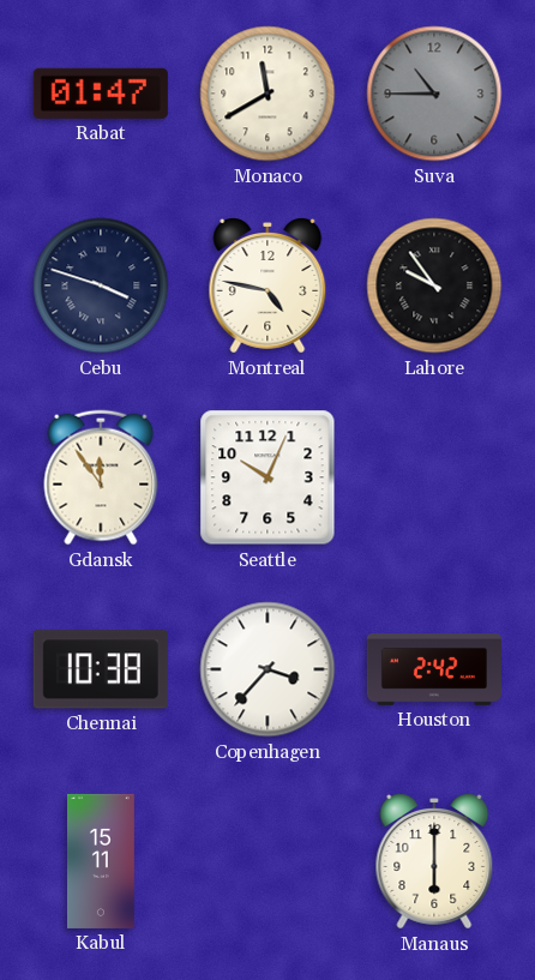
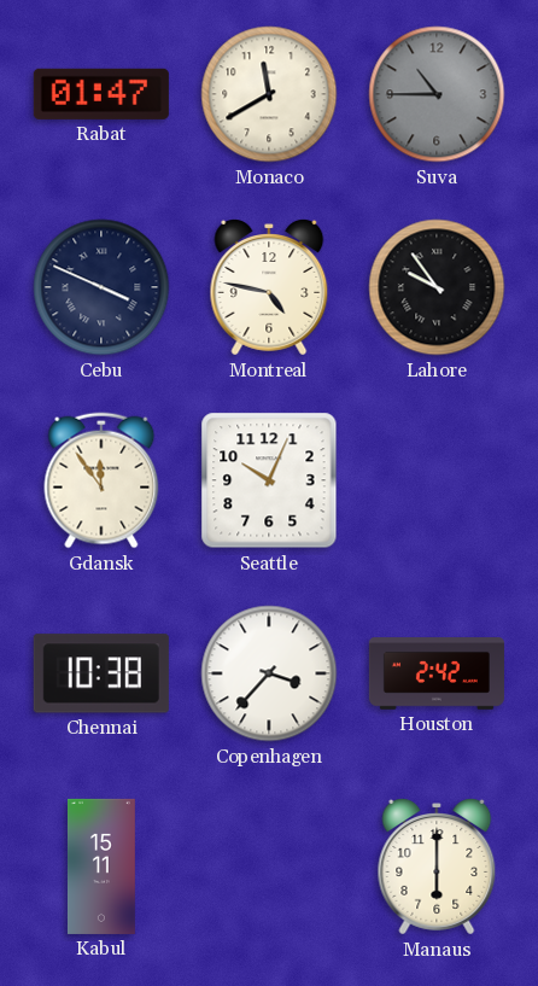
Cebu: 3:48 -> 3:49 (101, 287)
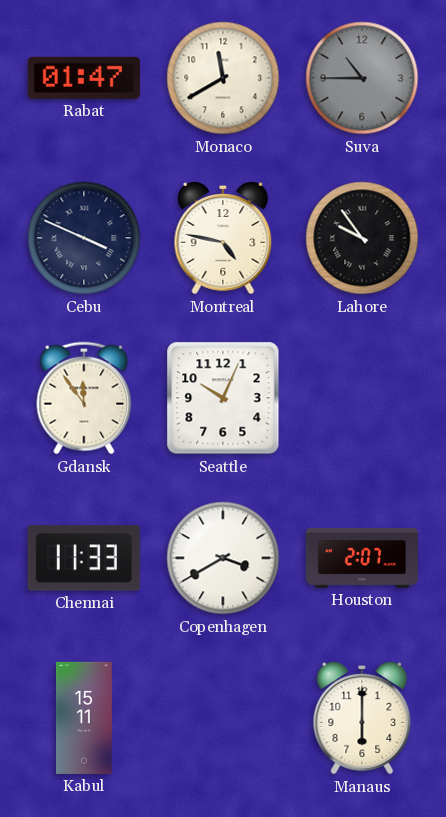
Chennai: 10:38 -> 11:33 (84, 558)
Copenhagen: 3:37 -> 3:40 (223, 558)
Houston: 2:42 -> 2:07 (362, 558)
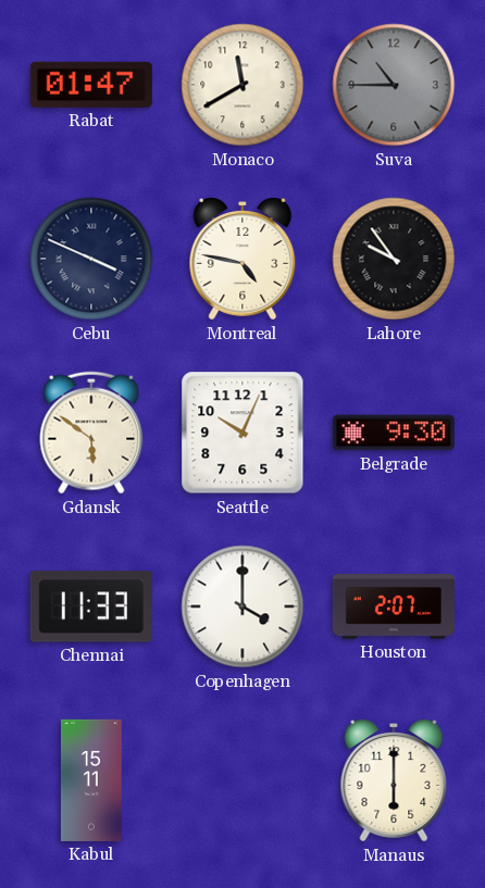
Gdansk: 11:54 -> 5:51 (91, 433)
Belgrade: none -> 9:30 (394, 433)
Copenhagen: 3:40 -> 4:00 (242, 606)
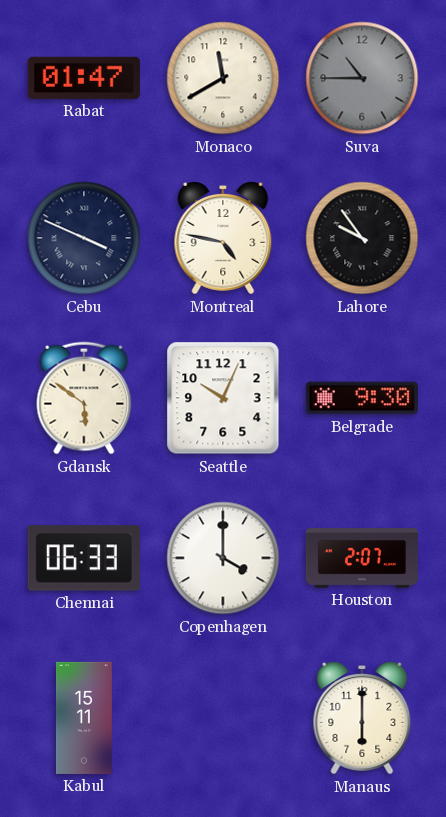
Chennai: 11:33 -> 06:33 (84, 558)
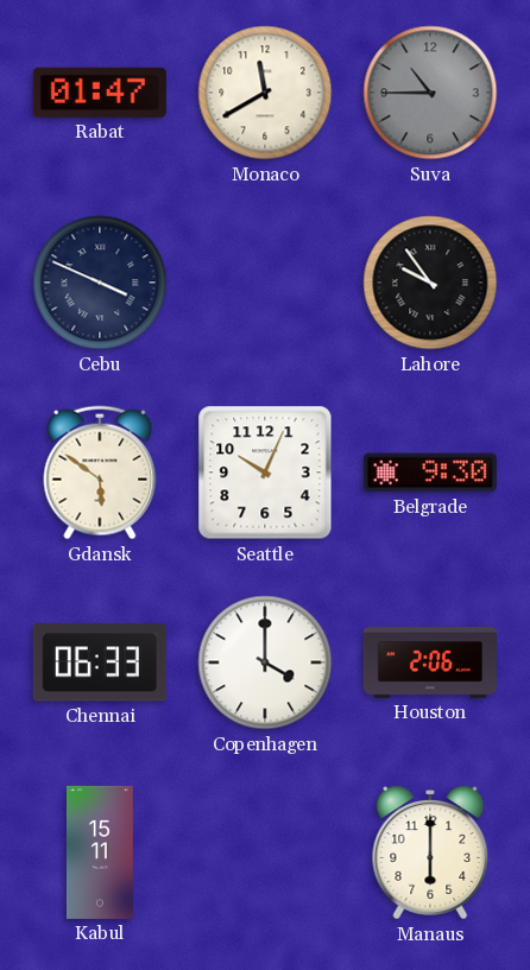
Montreal: 4:47 -> none (223, 239)
Houston: 2:07 -> 2:06 (430, 662)
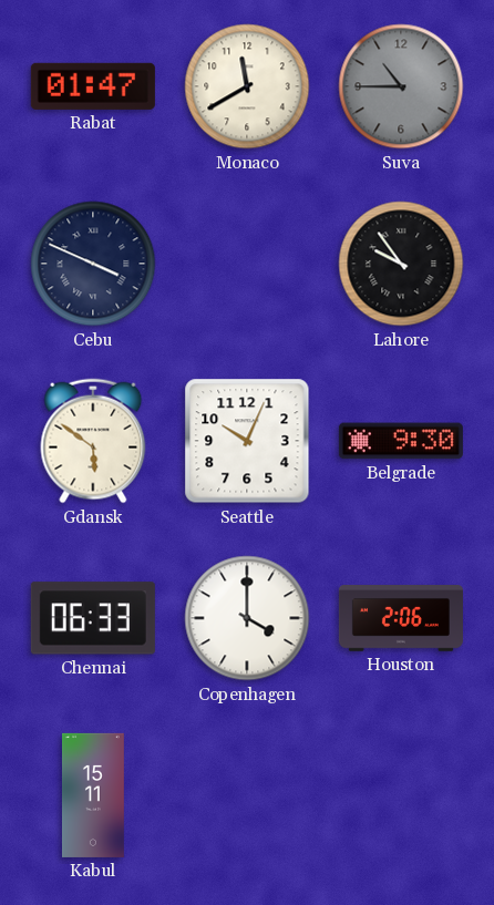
Manaus: 6:00 -> none (430, 854)
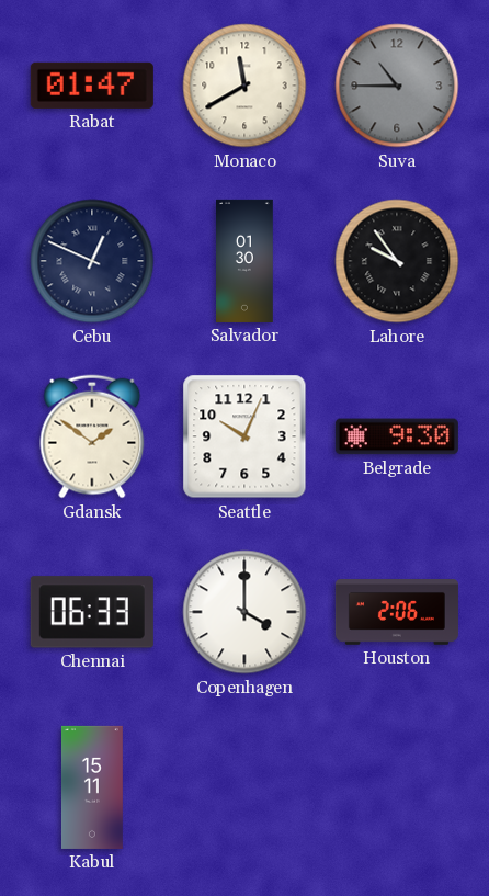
Cebu: 3:49 -> 12:49 (92, 261)
Salvador: none -> 01:30 (244, 261)
Gdansk: 5:51 -> 1:51 (92, 436)
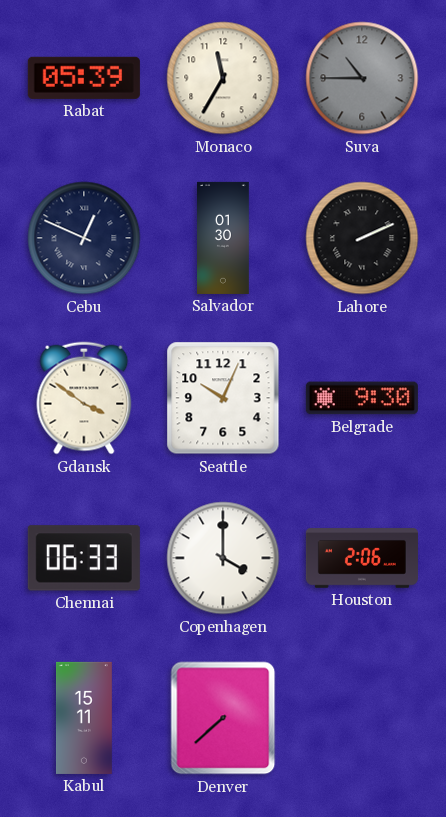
Rabat: 01:47 -> 05:39 (84, 78)
Monaco: 11:40 -> 11:35 (223, 78)
Lahore: 9:54 -> 2:11 (362, 238)
Gdansk: 1:51 -> 3:51 (84, 398)
Denver: none -> 7:38 (223, 718)
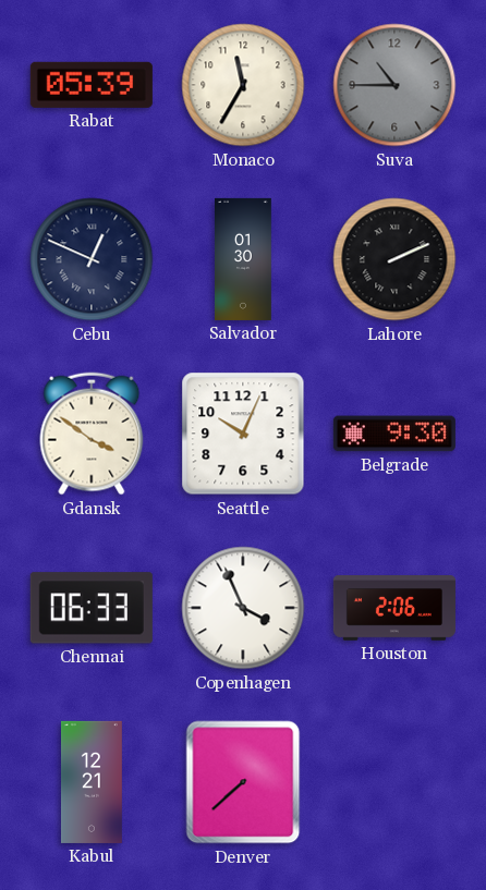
Copenhagen: 4:00 -> 3:56 (243, 608)
Kabul: 15:11 -> 12:21 (93, 782)
